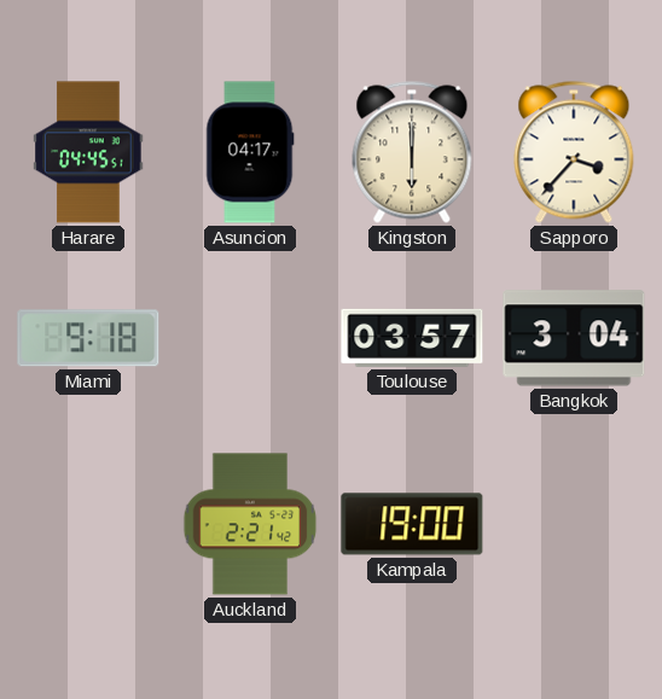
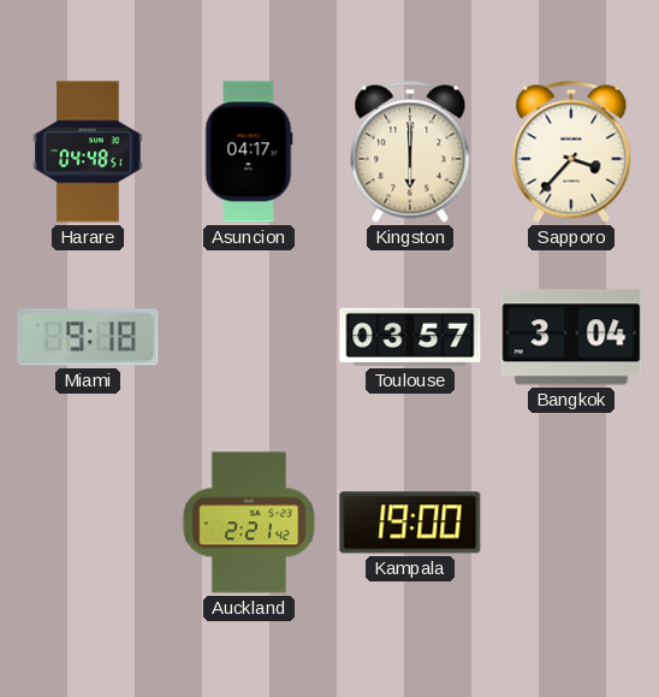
Harare: 04:45 -> 04:48 (88, 152)
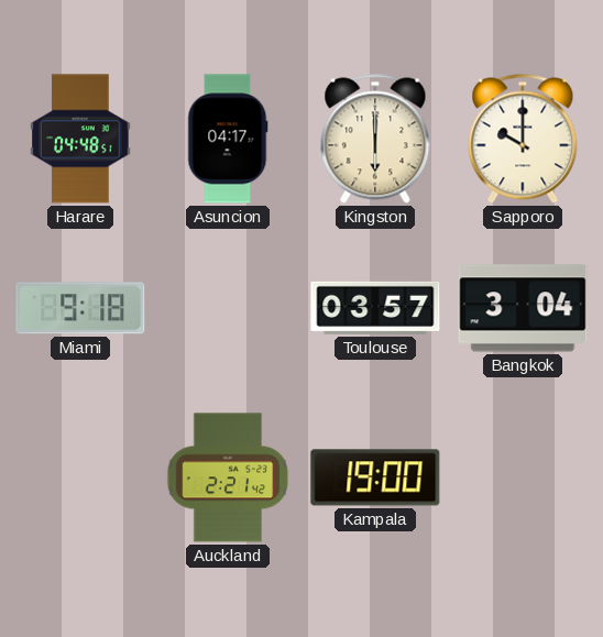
Sapporo: 3:37 -> 10:00 (523, 139)
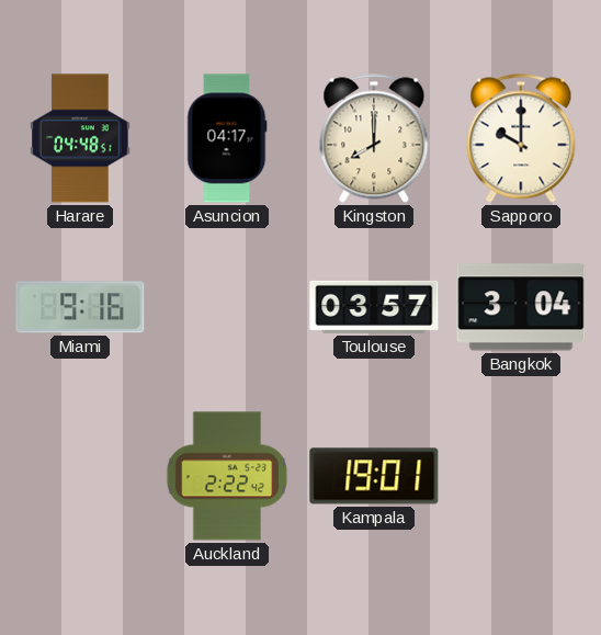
Kingston: 6:00 -> 8:00 (374, 138)
Miami: 9:18 -> 9:16 (80, 307)
Auckland: 2:21 -> 2:22 (227, 476)
Kampala: 19:00 -> 19:01 (374, 476)
